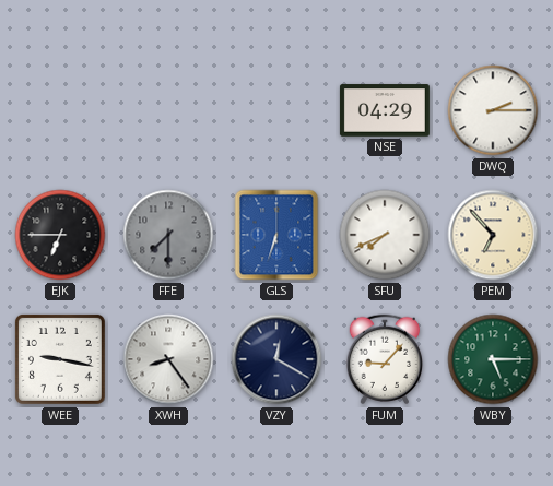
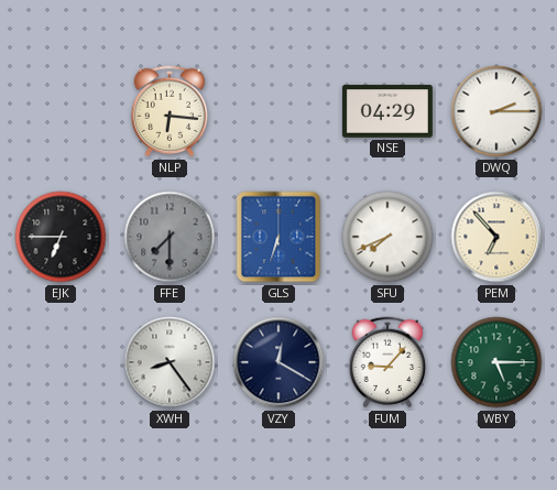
NLP: none -> 6:16 (170, 111)
WEE: 9:17 -> none (60, 359)
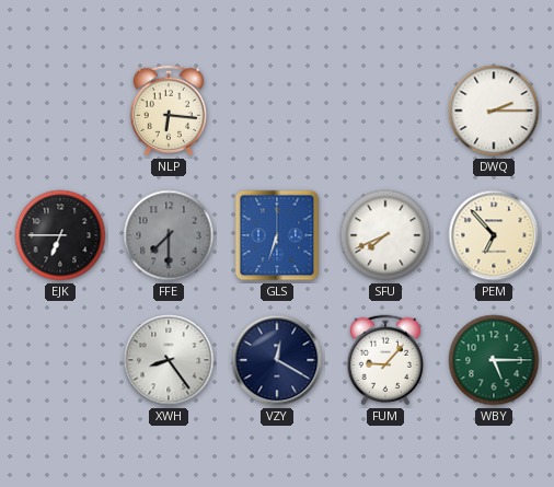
NSE: 04:29 -> none (387, 111)
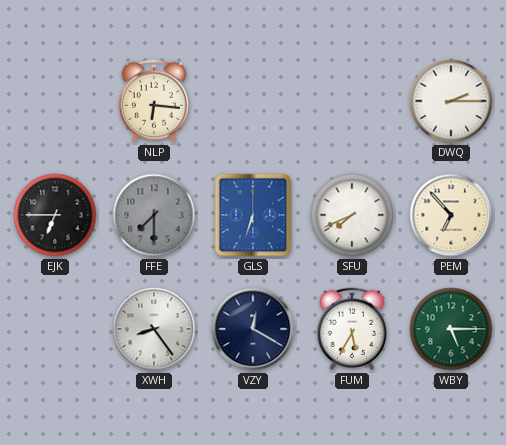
FUM: 9:07 -> 5:35 (352, 329)
